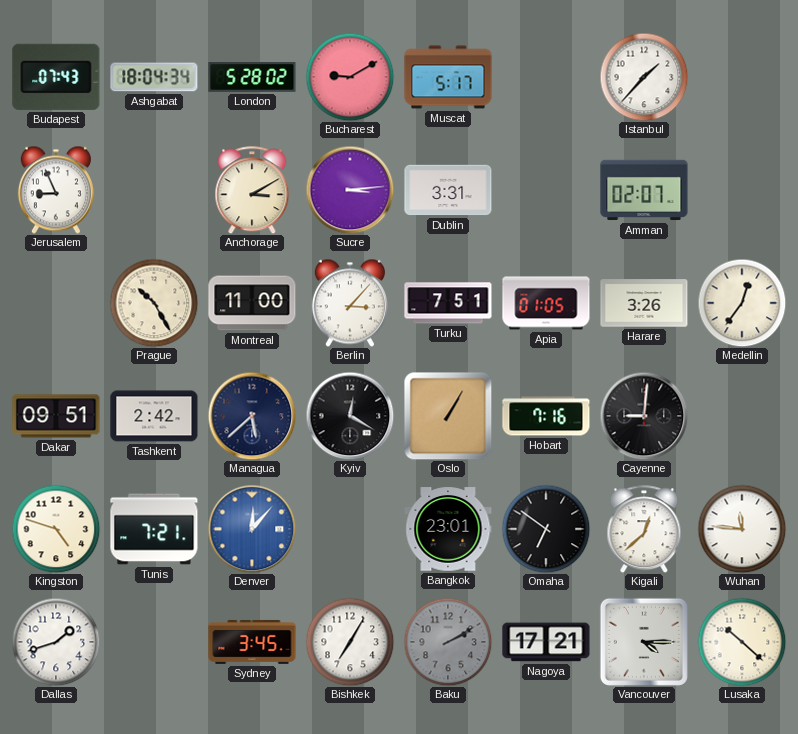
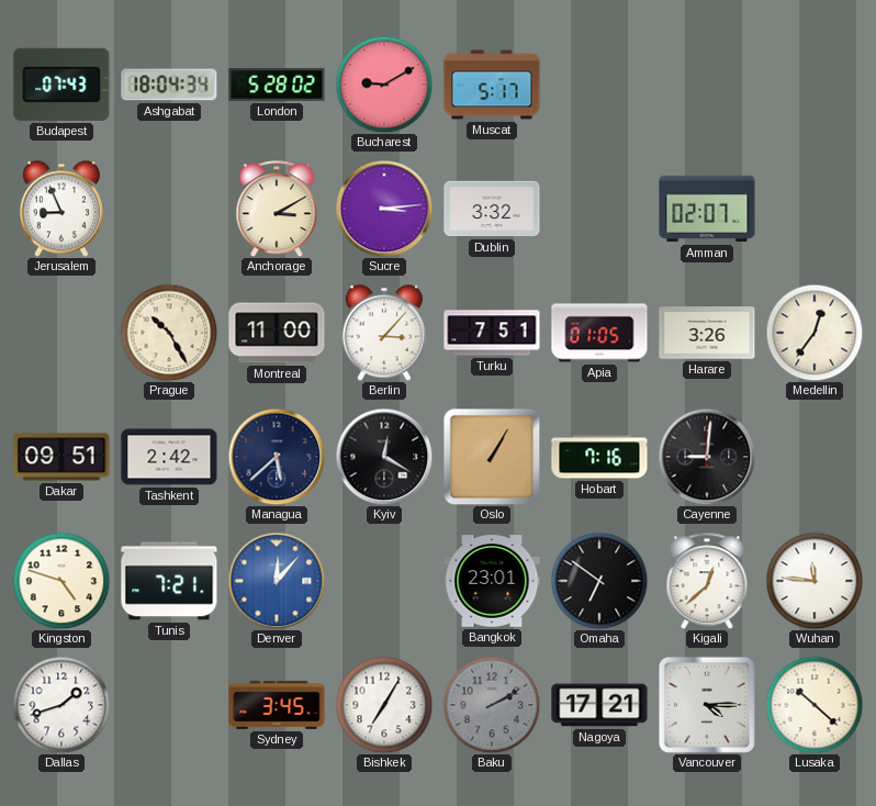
Istanbul: 1:37 -> none (644, 77)
Dublin: 3:31 -> 3:32 (492, 209)
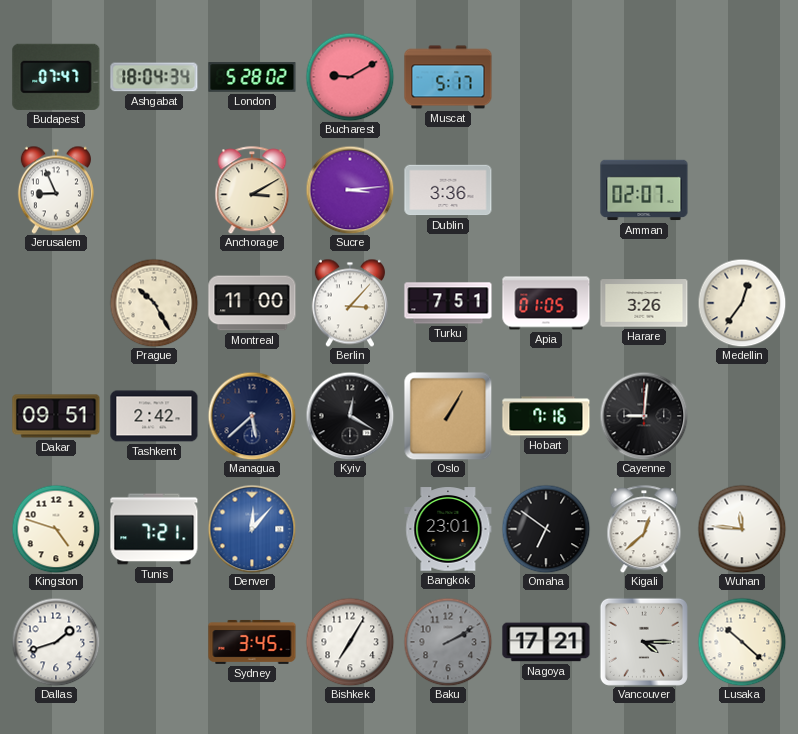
Budapest: 07:43 -> 07:47 (56, 77)
Dublin: 3:32 -> 3:36 (448, 190)
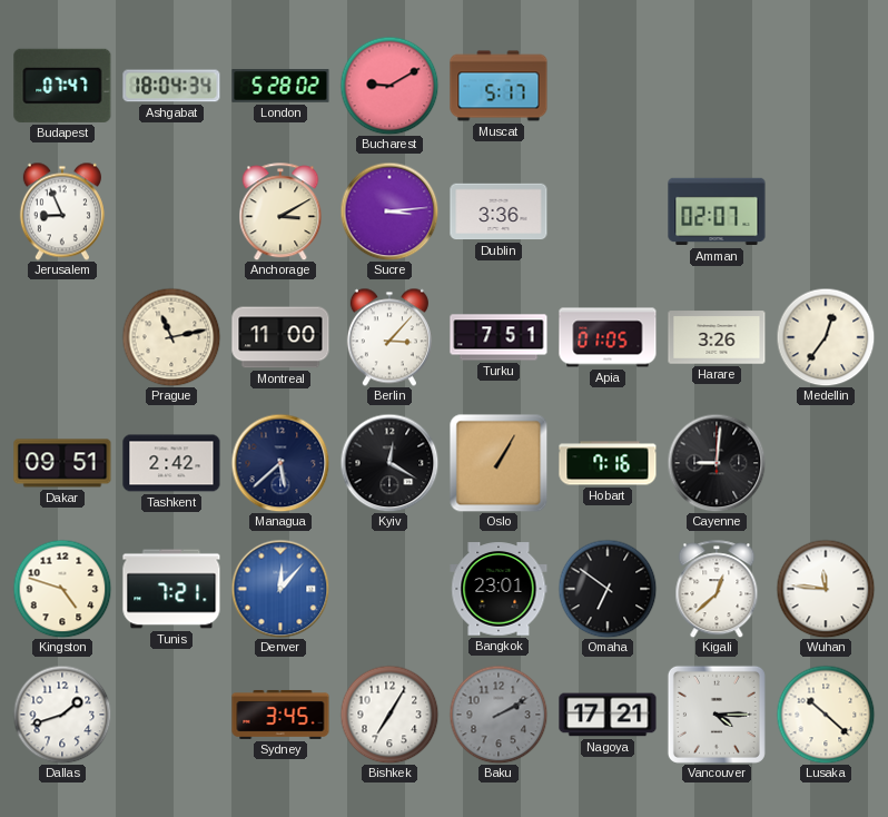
Prague: 10:25 -> 11:13 (171, 337)
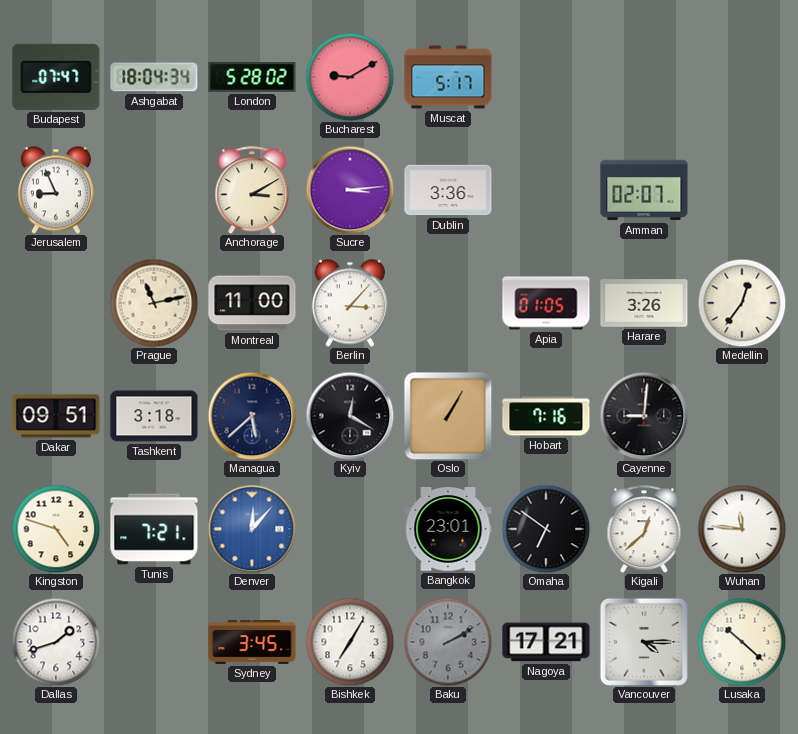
Turku: 7:51 -> none (499, 337)
Tashkent: 2:42 -> 3:18 (154, 416)
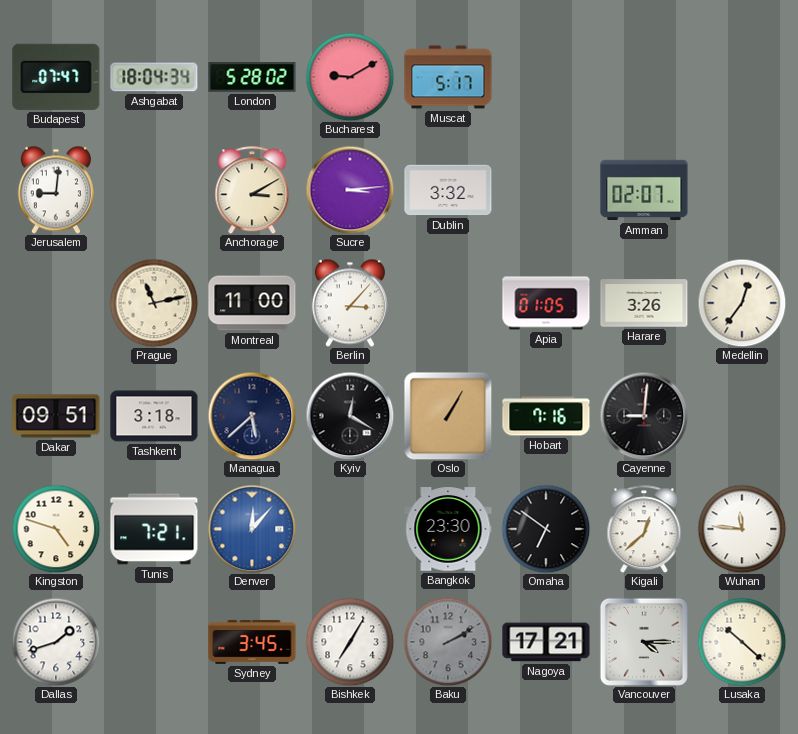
Jerusalem: 8:56 -> 9:01 (56, 190)
Dublin: 3:36 -> 3:32 (448, 190)
Bangkok: 23:01 -> 23:30 (448, 529)
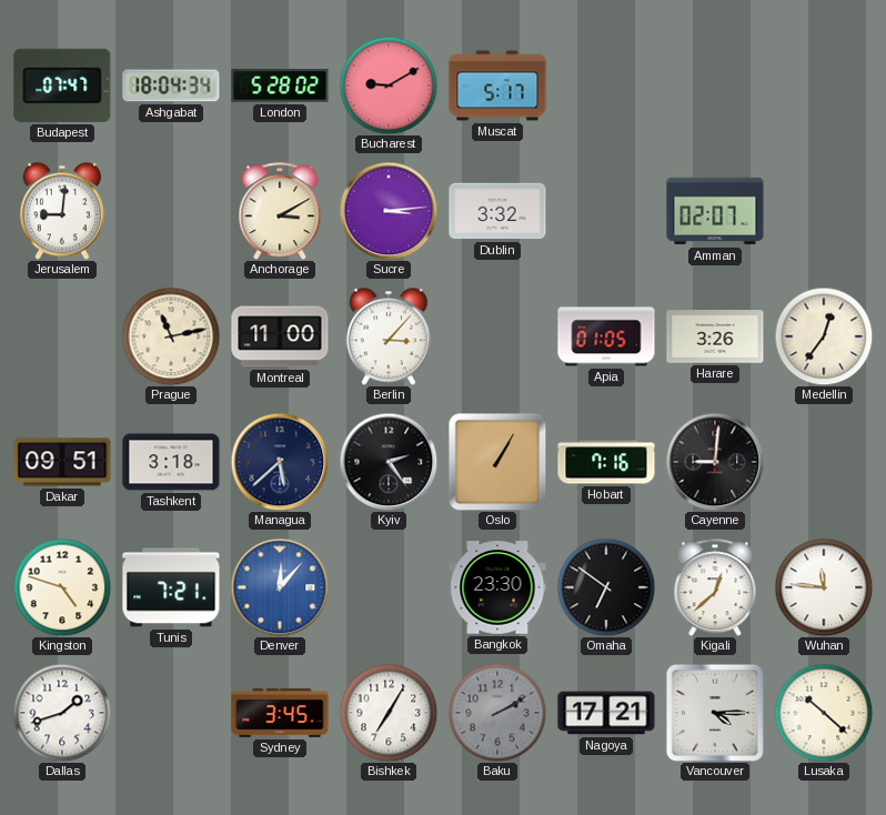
Kyiv: 12:20 -> 2:24 (389, 462)
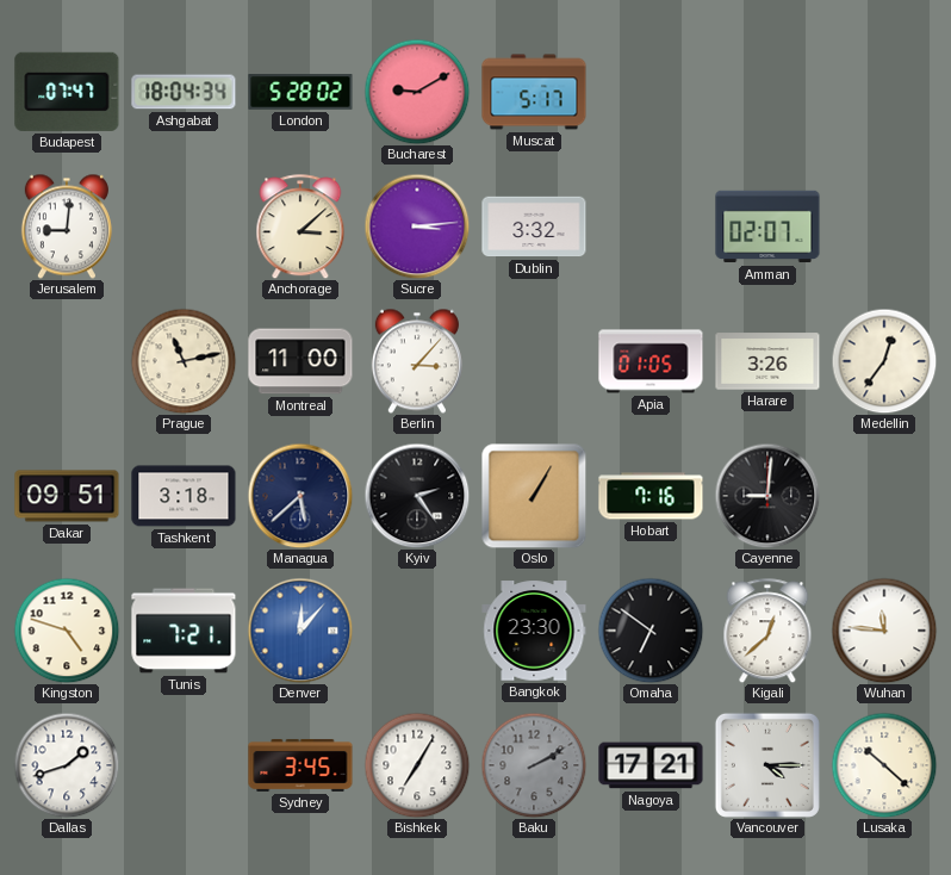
Anchorage: 3:10 -> 3:08 (300, 226)
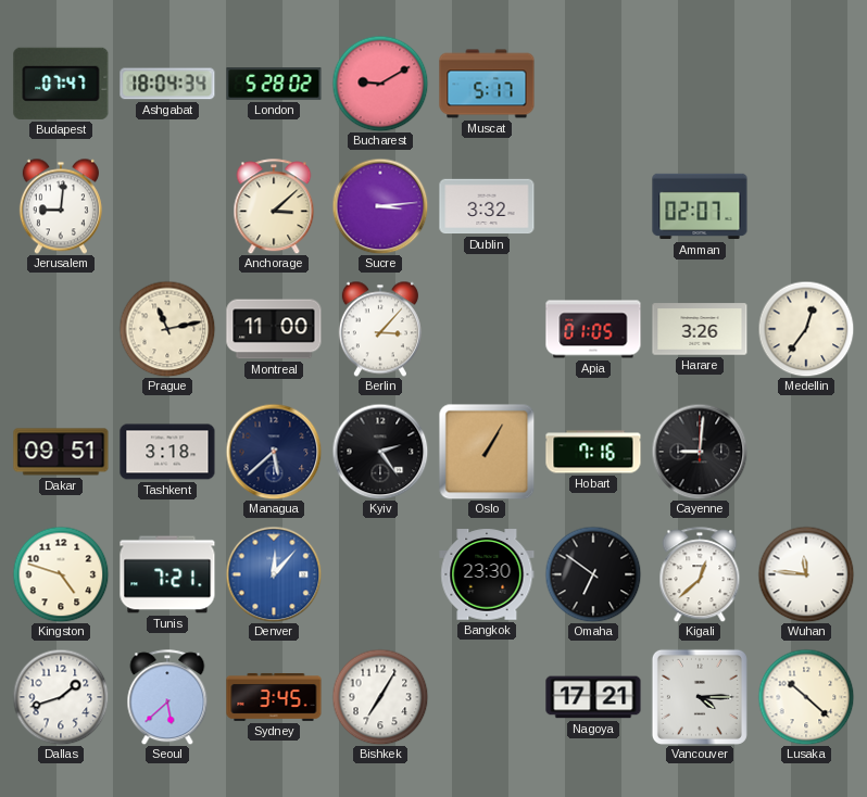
Seoul: none -> 5:38 (167, 697)
Baku: 2:10 -> none (534, 765)
